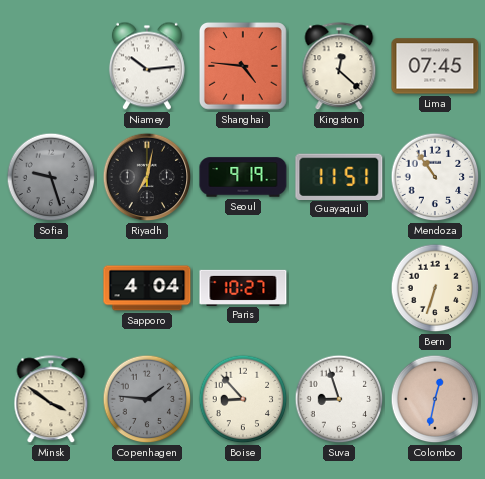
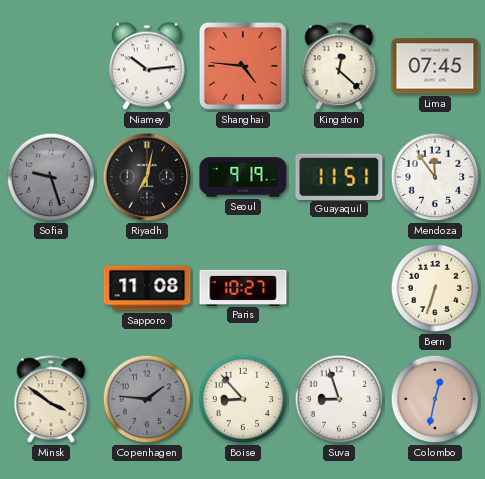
Mendoza: 10:54 -> 11:54 (435, 177)
Sapporo: 4:04 -> 11:08 (147, 288)
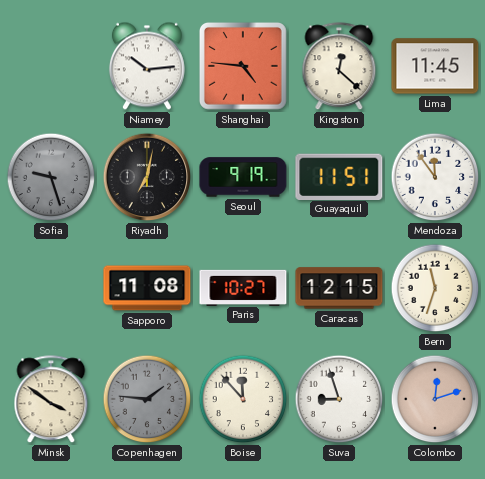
Lima: 07:45 -> 11:45 (435, 66)
Caracas: none -> 12:15 (339, 288)
Bern: 6:33 -> 11:33 (435, 288)
Boise: 8:53 -> 11:53 (243, 399)
Colombo: 12:32 -> 12:12 (435, 399)
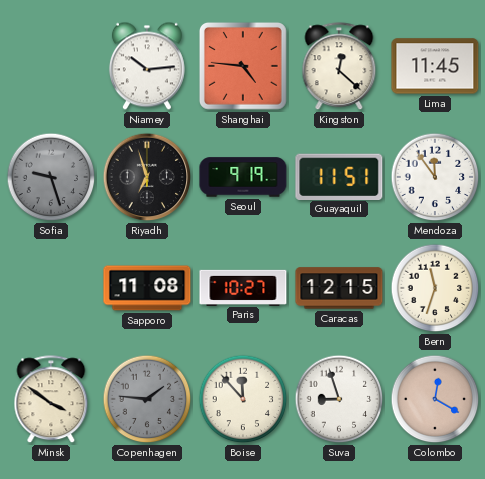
Riyadh: 7:02 -> 6:57 (147, 177)
Colombo: 12:12 -> 12:20 (435, 399)
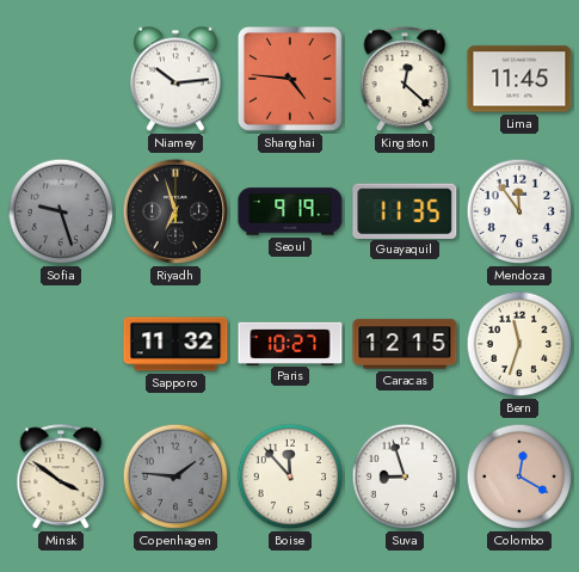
Guayaquil: 11:51 -> 11:35 (405, 210)
Sapporo: 11:08 -> 11:32 (175, 344)
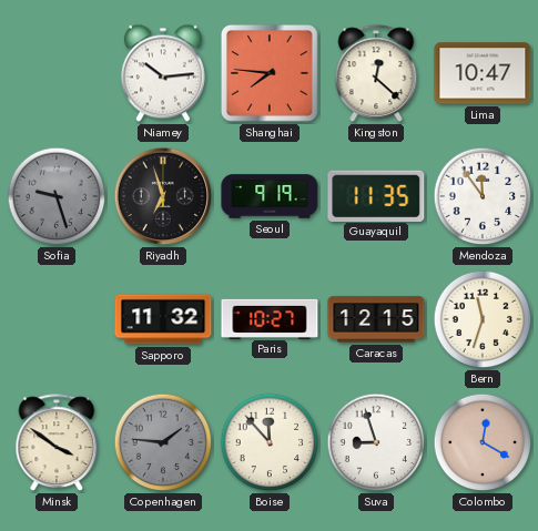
Shanghai: 4:46 -> 7:46 (270, 73)
Lima: 11:45 -> 10:47 (483, 73)
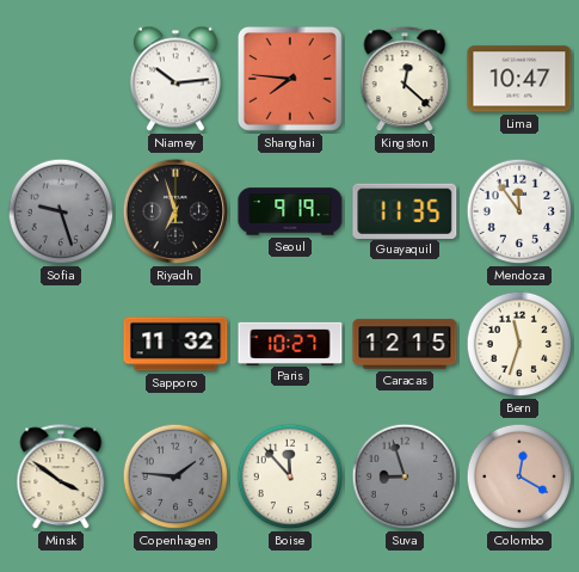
Suva dial: white -> grey (405, 476)
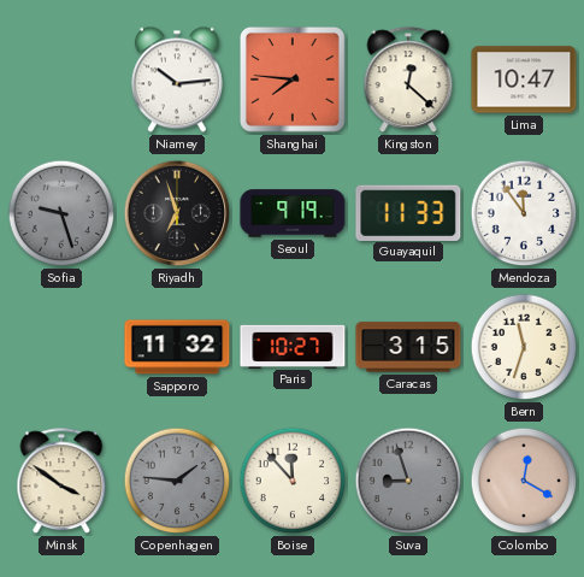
Guayaquil: 11:35 -> 11:33 (408, 212)
Caracas: 12:15 -> 3:15 (408, 347)
